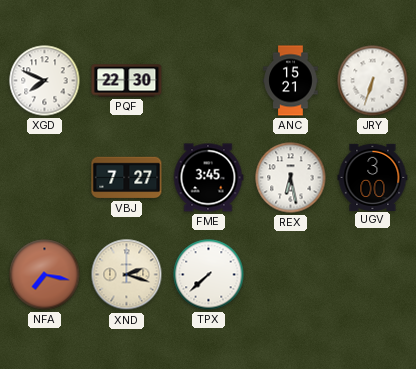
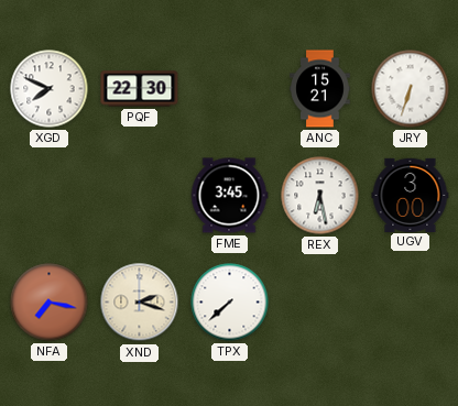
VBJ: 7:27 -> none (127, 178)
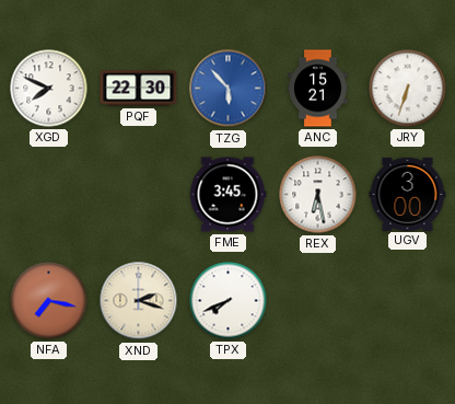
TZG: none -> 5:53 (229, 89)
TPX: 7:38 -> 7:41 (229, 301)
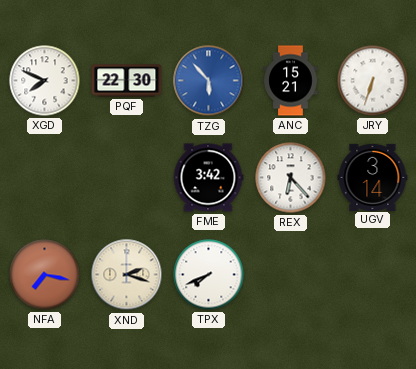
FME: 3:45 -> 3:42 (208, 178)
REX: 6:28 -> 6:23 (291, 178)
UGV: 3:00 -> 3:14 (373, 177)
